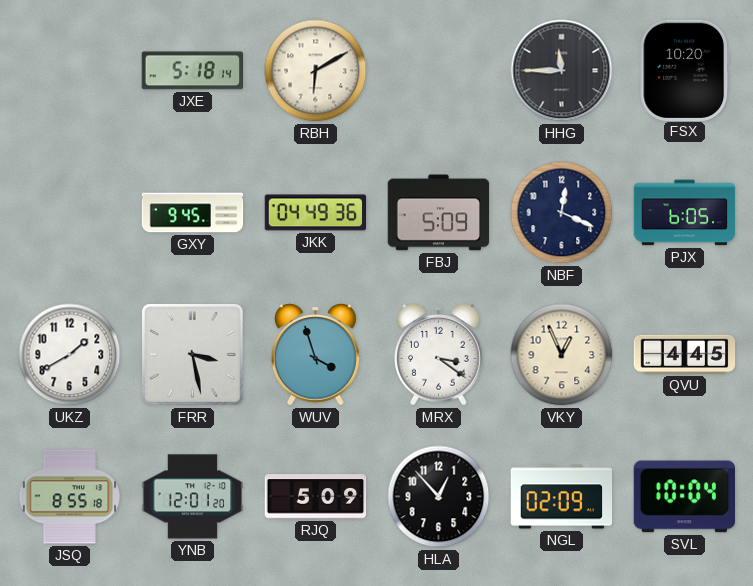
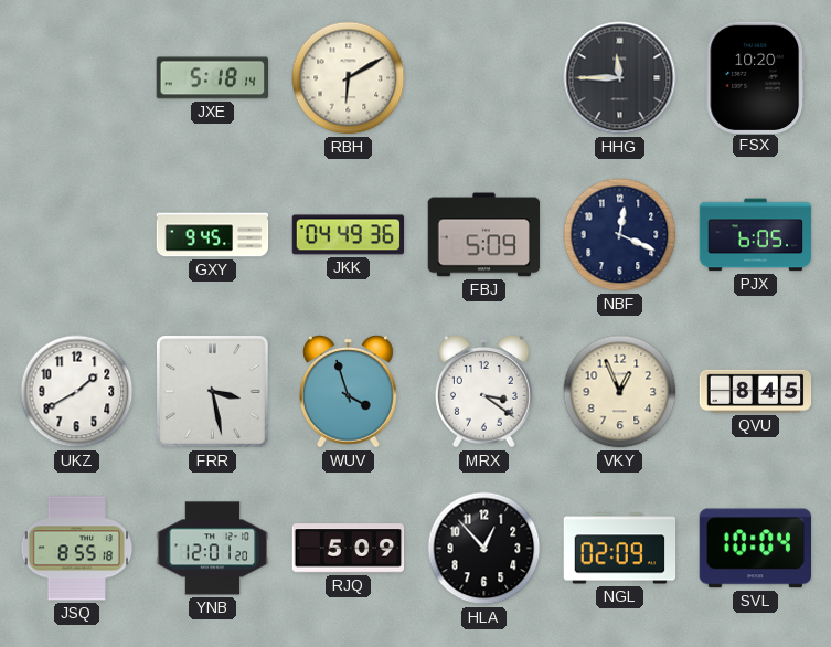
QVU: 4:45 -> 8:45 (756, 391)
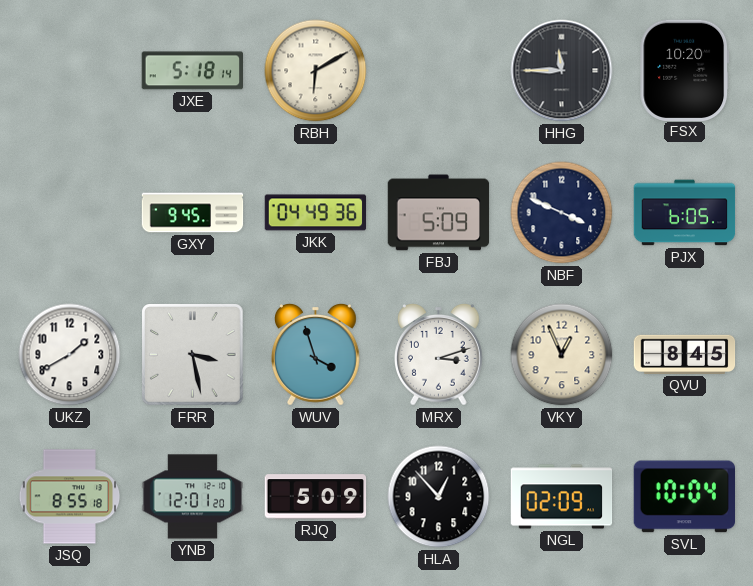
NBF: 12:19 -> 3:49 (562, 213)
MRX: 3:21 -> 3:12 (439, 355)
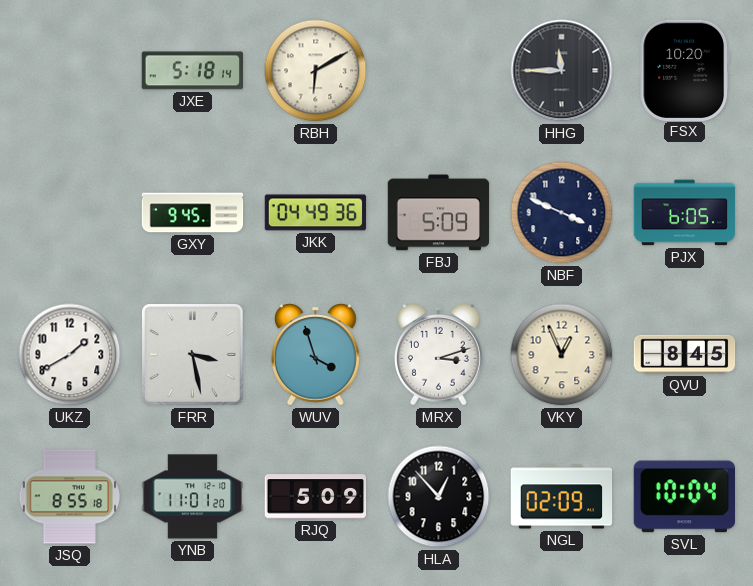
YNB: 12:01 -> 11:01 (193, 497)
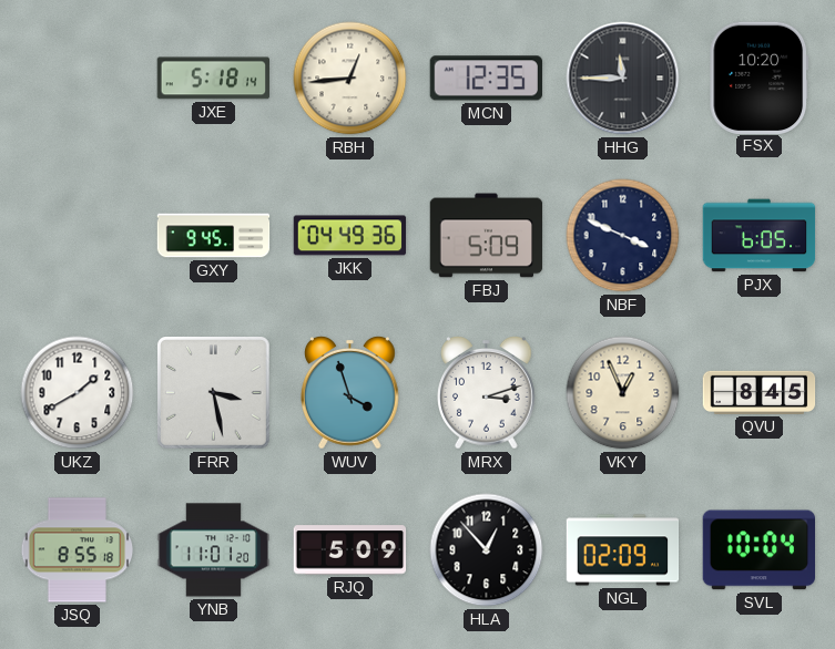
RBH: 6:10 -> 12:44 (350, 79)
MCN: none -> 12:35 (486, 79)
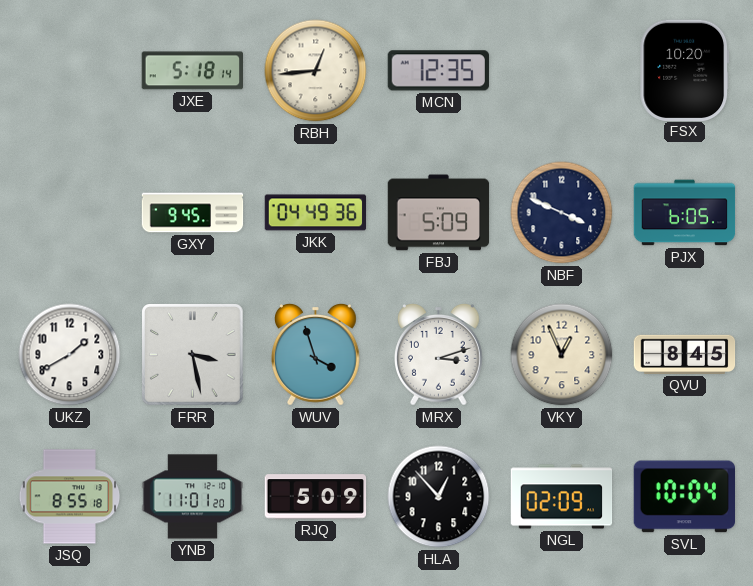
HHG: 11:45 -> none (623, 79)
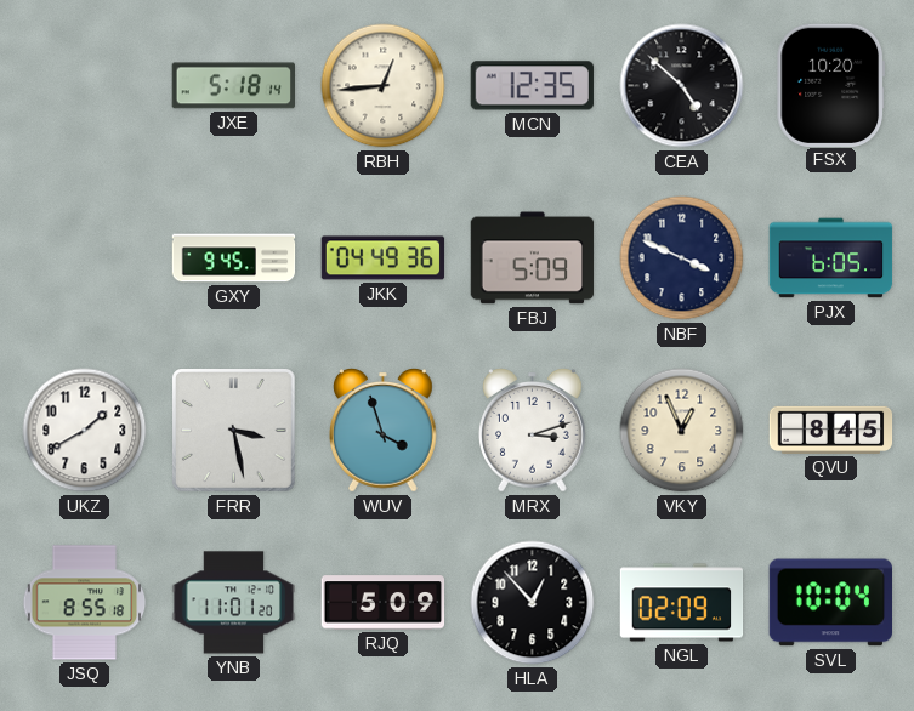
CEA: none -> 4:52 (682, 86)
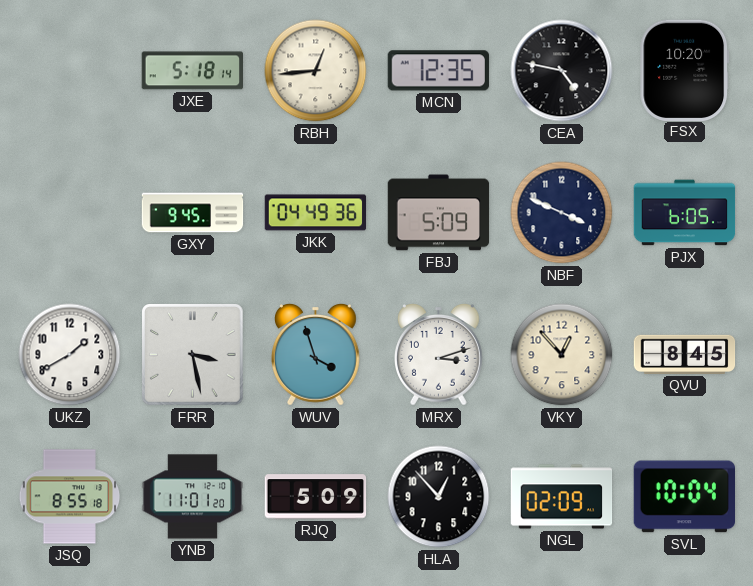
CEA: 4:52 -> 4:47 (562, 71)
VKY: 12:56 -> 12:53 (562, 355)
